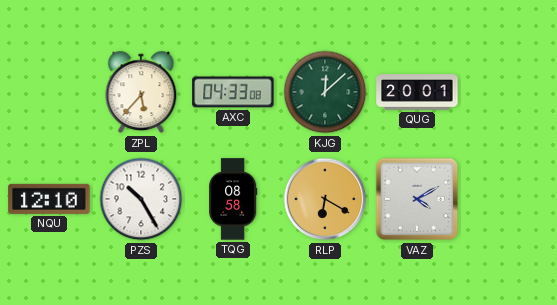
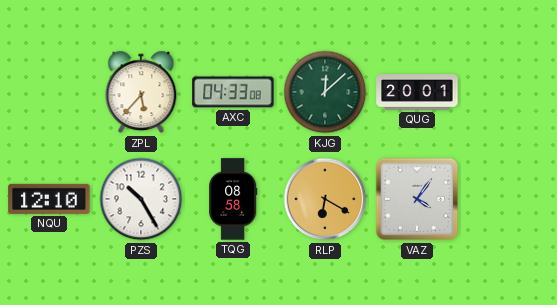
VAZ: 4:10 -> 4:06 (417, 199)
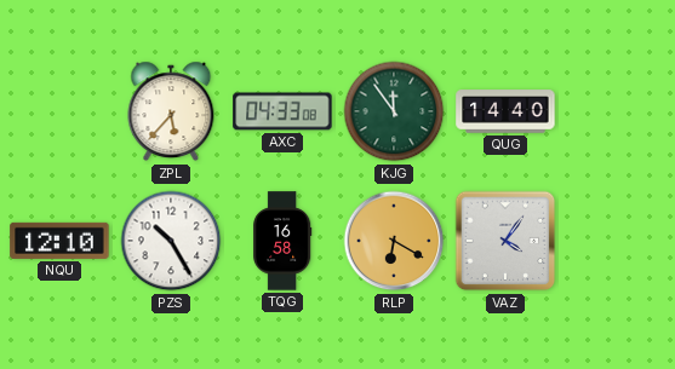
KJG: 12:08 -> 11:54 (394, 111)
QUG: 20:01 -> 14:40 (505, 111)
TQG: 08:58 -> 16:58 (282, 241)
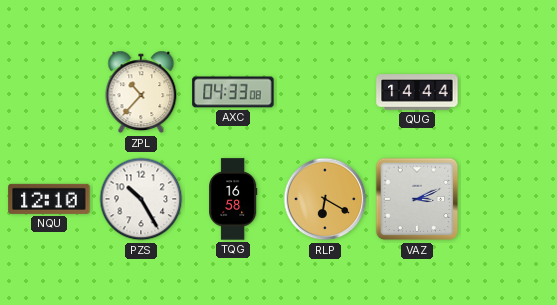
ZPL: 5:37 -> 10:37 (141, 92)
KJG: 11:54 -> none (394, 111)
QUG: 14:40 -> 14:44 (417, 92)
VAZ: 4:06 -> 3:11 (417, 199)
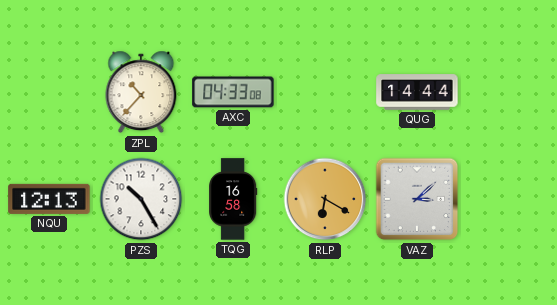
NQU: 12:10 -> 12:13 (49, 199)
VAZ: 3:11 -> 3:08 (417, 199)
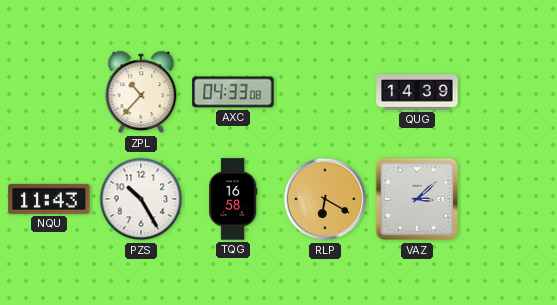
QUG: 14:44 -> 14:39 (417, 92)
NQU: 12:13 -> 11:43 (49, 199)
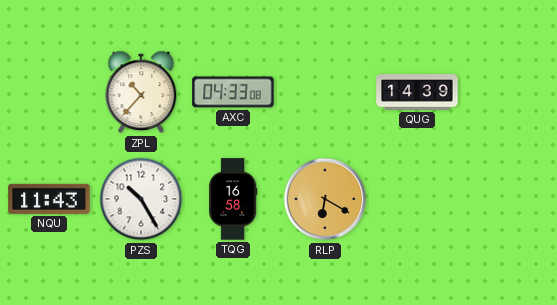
VAZ: 3:08 -> none (417, 199)
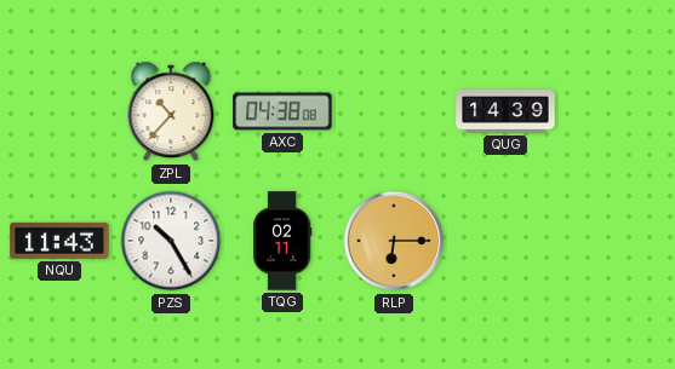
AXC: 04:33 -> 04:38 (282, 111)
TQG: 16:58 -> 02:11 (282, 241)
RLP: 6:20 -> 6:15 (394, 241)
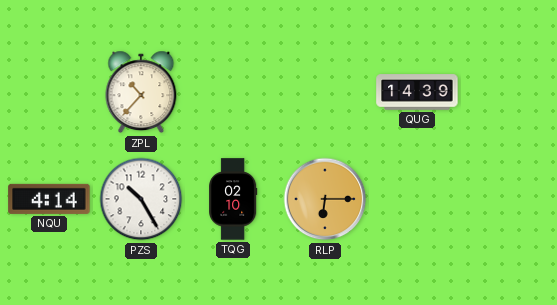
AXC: 04:38 -> none (282, 111)
NQU: 11:43 -> 4:14 (49, 199)
TQG: 02:11 -> 02:10 (233, 199)
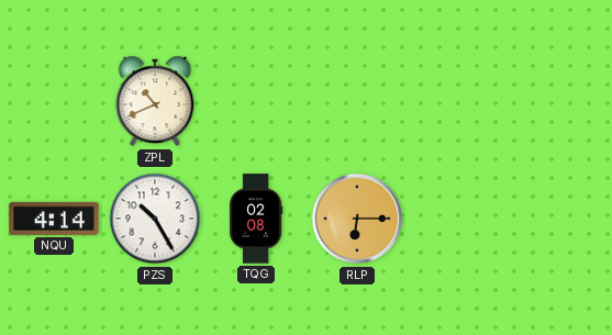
ZPL: 10:37 -> 10:41 (155, 101)
QUG: 14:39 -> none (417, 92)
TQG: 02:10 -> 02:08 (256, 219)
